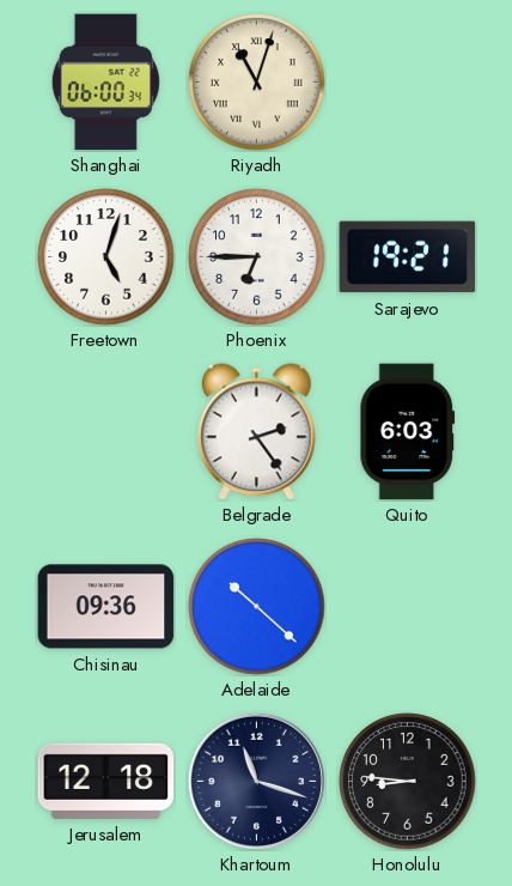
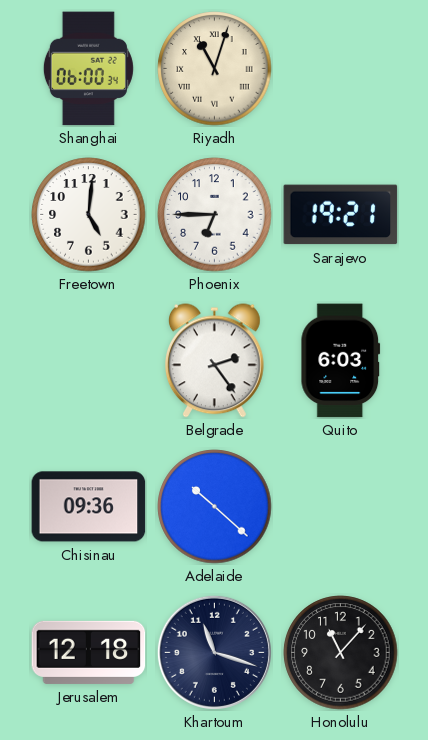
Freetown: 5:03 -> 5:01 (89, 215)
Honolulu: 8:46 -> 11:07 (341, 653)
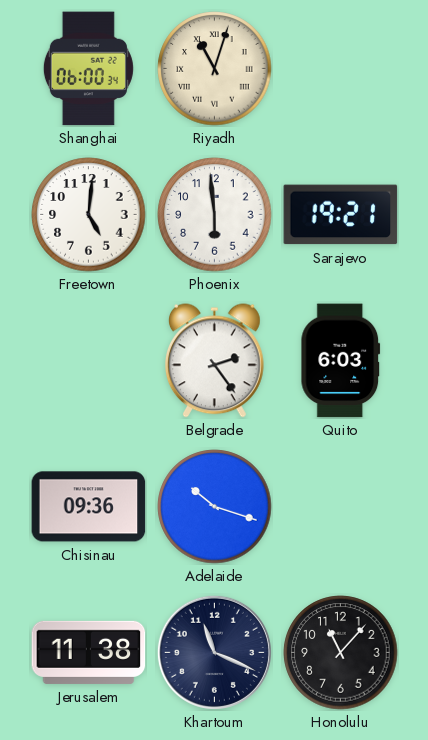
Phoenix: 6:45 -> 5:59 (215, 215)
Adelaide: 10:22 -> 10:18 (215, 507)
Jerusalem: 12:18 -> 11:38 (89, 652)
Khartoum: 11:18 -> 11:19 (214, 652)
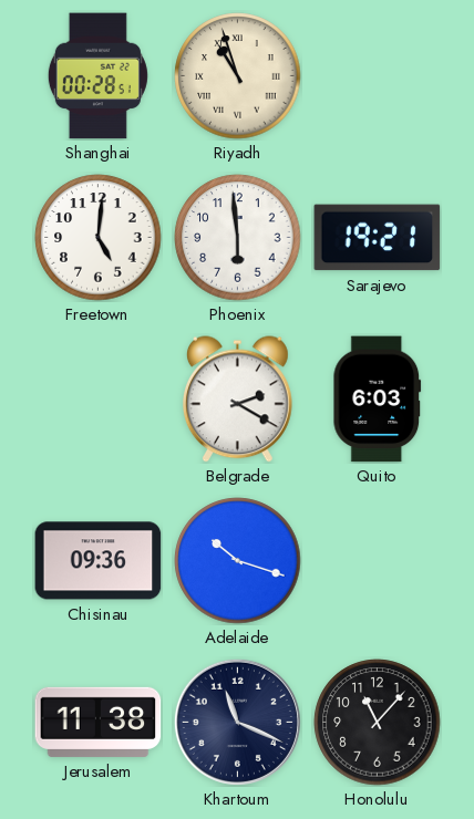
Shanghai: 06:00 -> 00:28 (97, 76)
Riyadh: 11:03 -> 10:57 (238, 76)
Belgrade: 2:24 -> 2:20 (238, 400)
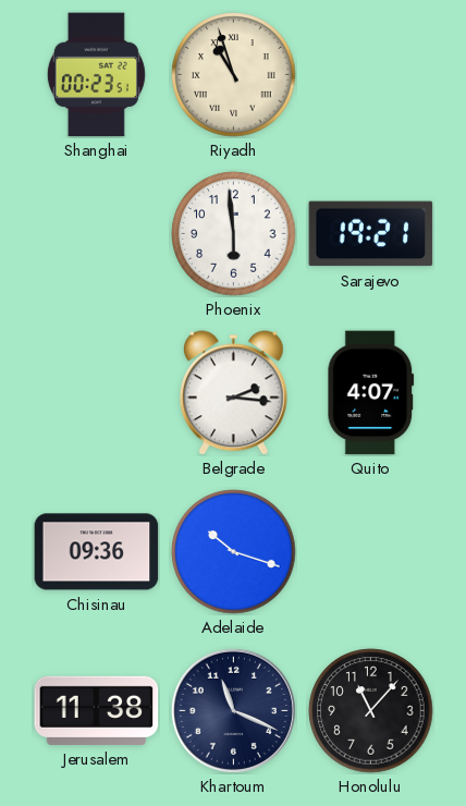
Shanghai: 00:28 -> 00:23 (96, 75)
Freetown: 5:01 -> none (99, 238)
Belgrade: 2:20 -> 2:16 (234, 393)
Quito: 6:03 -> 4:07 (371, 393)
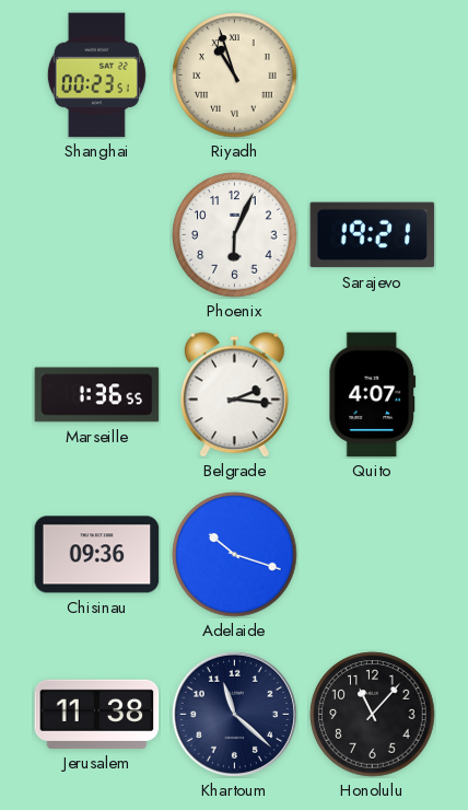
Phoenix: 5:59 -> 6:04 (235, 235)
Marseille: none -> 1:36 (97, 395)
Khartoum: 11:19 -> 11:22 (234, 714)
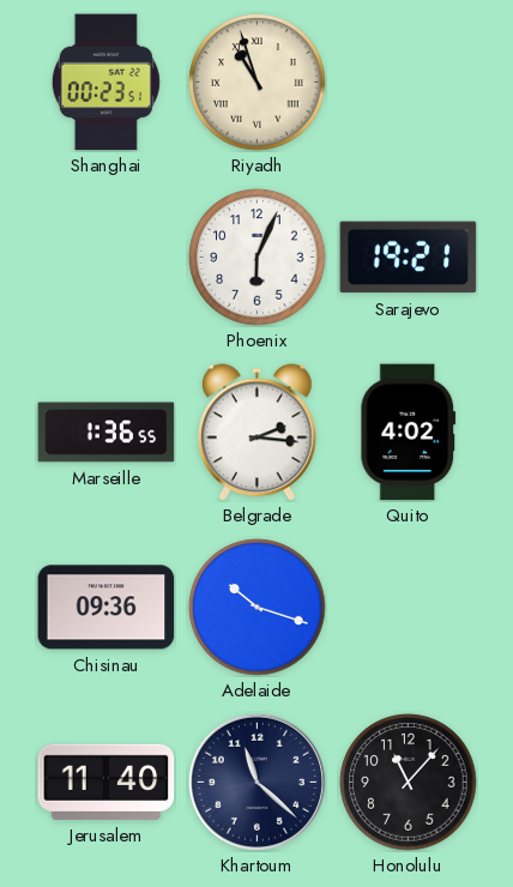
Quito: 4:07 -> 4:02 (409, 433)
Jerusalem: 11:38 -> 11:40 (107, 782)
